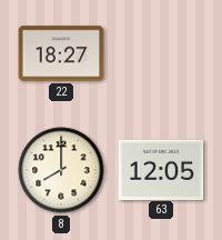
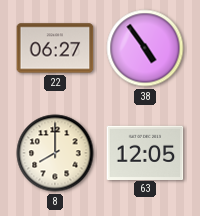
22: 18:27 -> 06:27 (55, 48)
38: none -> 4:54 (145, 48)
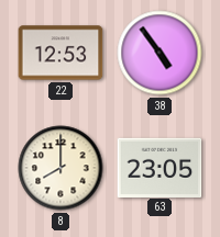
22: 06:27 -> 12:53 (61, 53)
63: 12:05 -> 23:05 (159, 167)
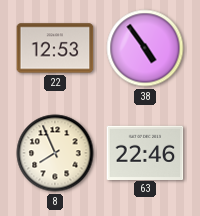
8: 8:00 -> 7:56 (55, 153)
63: 23:05 -> 22:46 (145, 152)
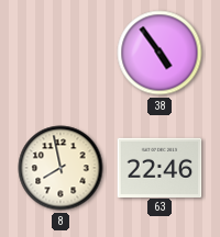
22: 12:53 -> none (55, 48)
8: 7:56 -> 7:58 (61, 168)
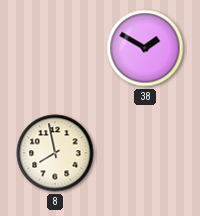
38: 4:54 -> 1:50 (145, 48)
63: 22:46 -> none (159, 167)
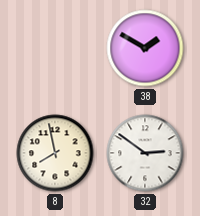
32: none -> 2:51 (145, 153)
